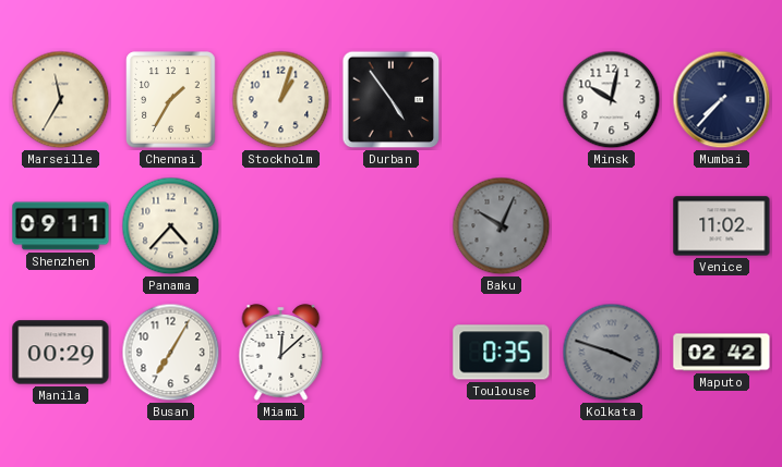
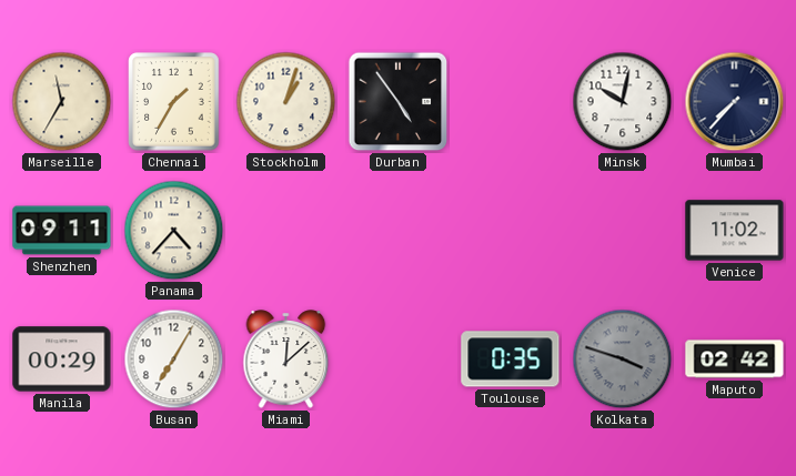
Baku: 10:04 -> none (502, 226)
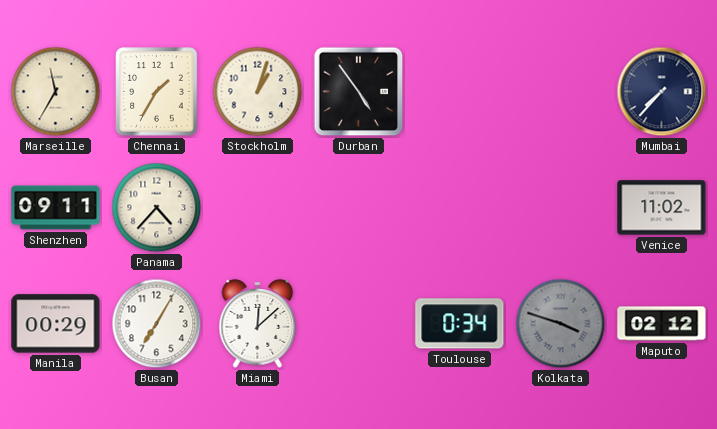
Minsk: 10:02 -> none (623, 102)
Toulouse: 0:35 -> 0:34 (460, 324)
Maputo: 02:42 -> 02:12 (662, 324)
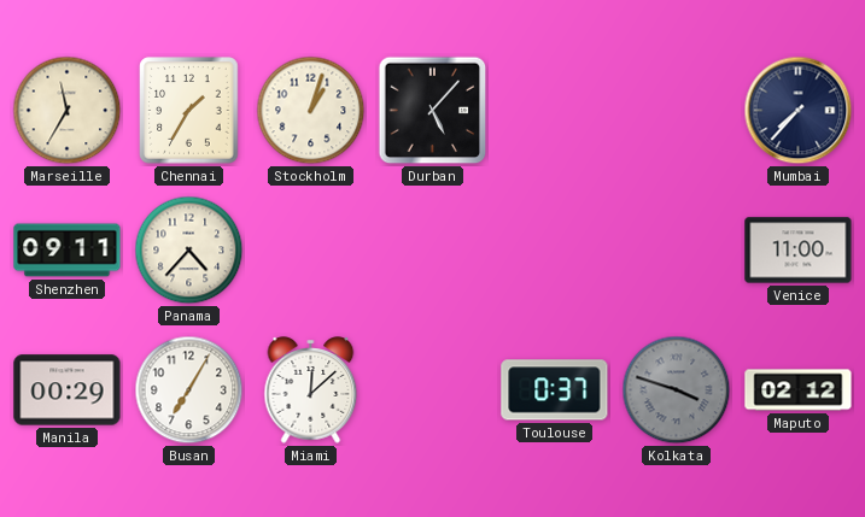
Durban: 4:54 -> 5:07 (433, 111)
Venice: 11:02 -> 11:00 (799, 251)
Toulouse: 0:34 -> 0:37 (555, 390)
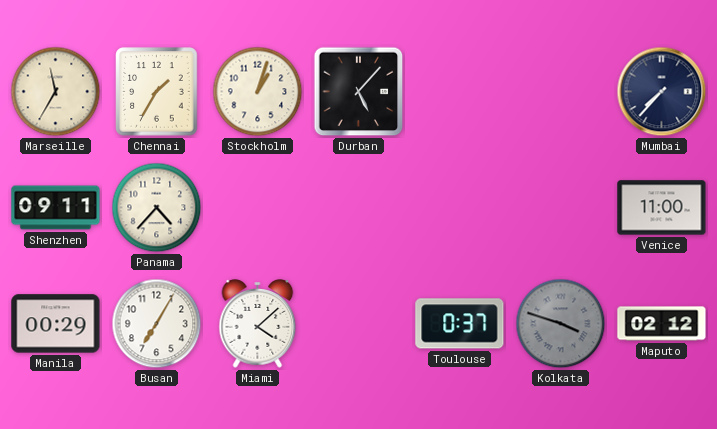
Miami: 12:08 -> 4:08 (258, 324)
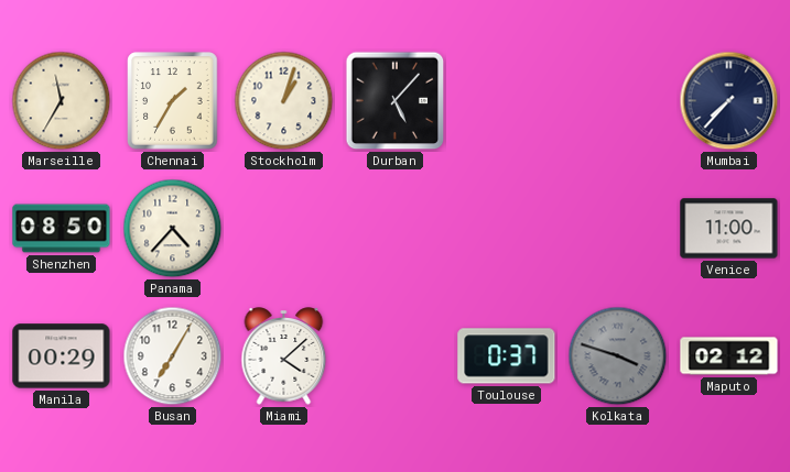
Shenzhen: 09:11 -> 08:50 (62, 229)
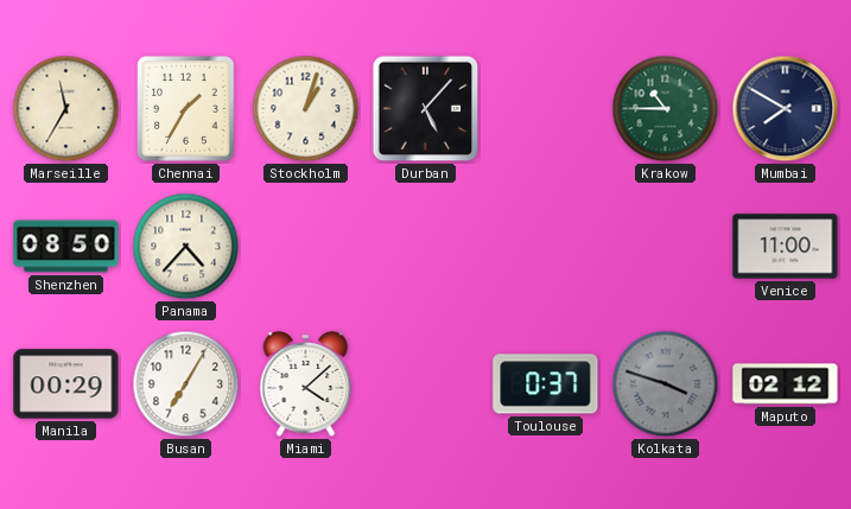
Krakow: none -> 10:45 (666, 109)
Mumbai: 7:37 -> 7:50 (786, 109)
